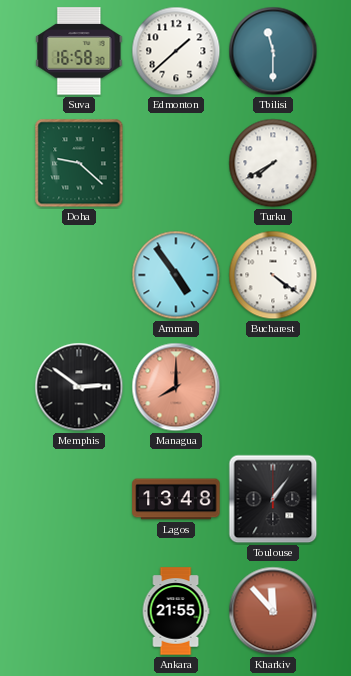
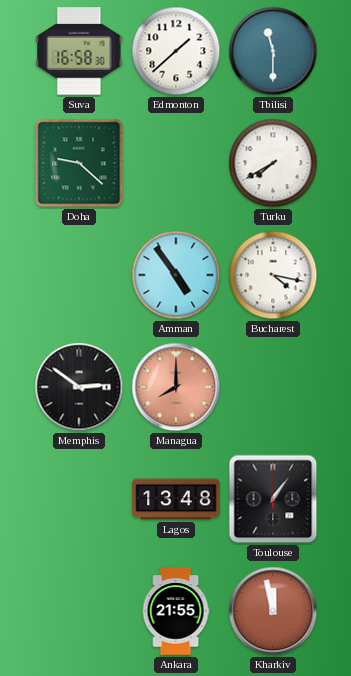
Bucharest: 4:21 -> 4:17 (273, 275)
Kharkiv: 11:53 -> 11:58 (273, 611)
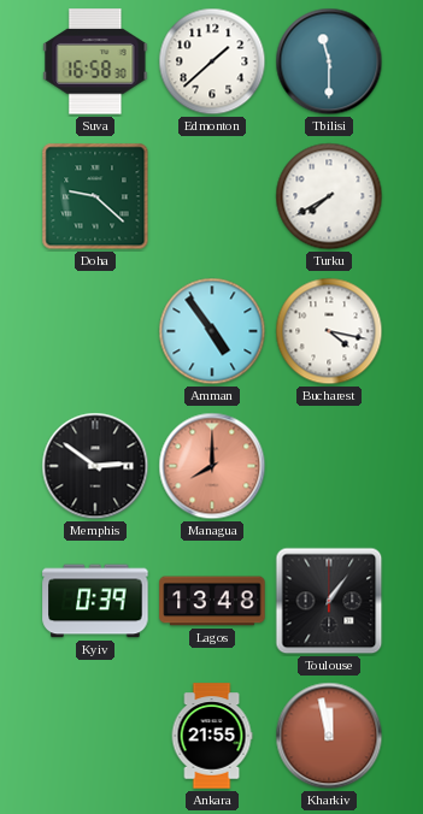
Kyiv: none -> 0:39 (95, 601)
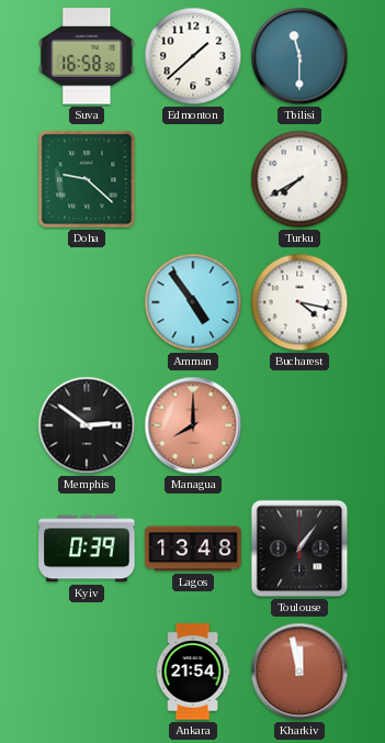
Ankara: 21:55 -> 21:54 (193, 672)
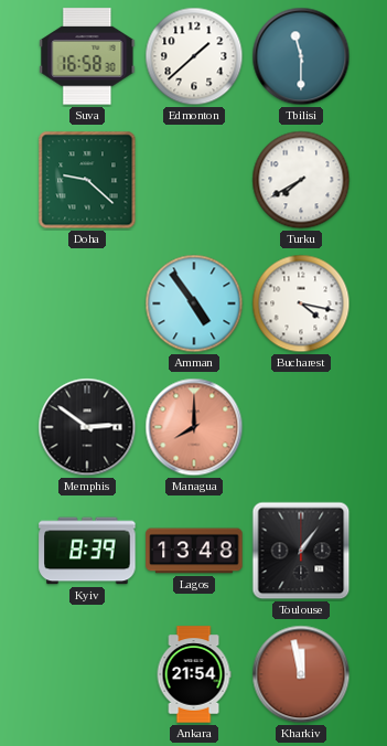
Kyiv: 0:39 -> 8:39 (87, 551)
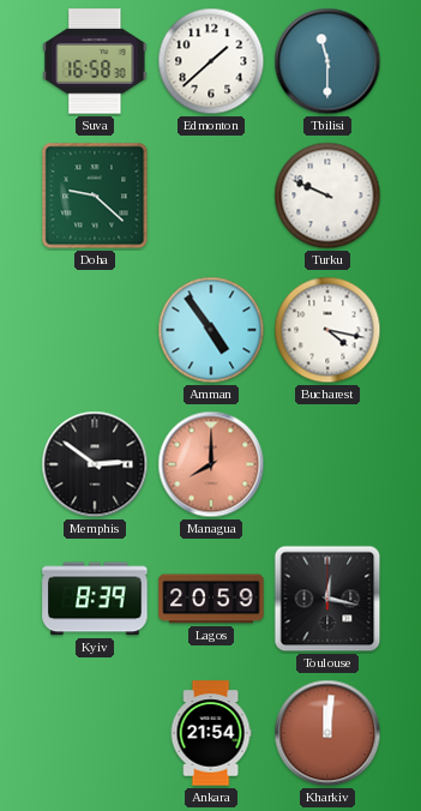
Turku: 7:40 -> 9:49 (327, 196)
Lagos: 13:48 -> 20:59 (211, 599)
Toulouse: 1:06 -> 12:17 (327, 599)
Kharkiv: 11:58 -> 12:01 (327, 733)
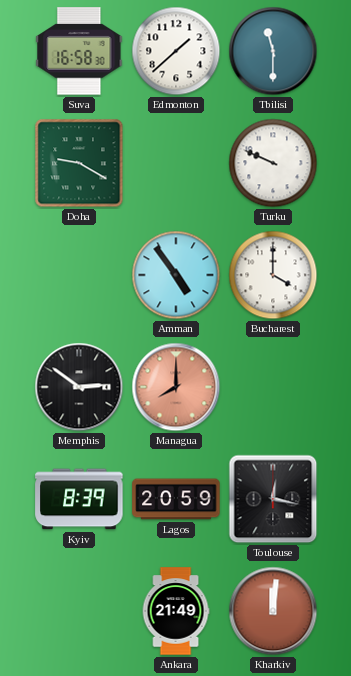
Doha: 9:22 -> 9:20 (79, 163)
Bucharest: 4:17 -> 4:00 (273, 275)
Ankara: 21:54 -> 21:49 (176, 611)
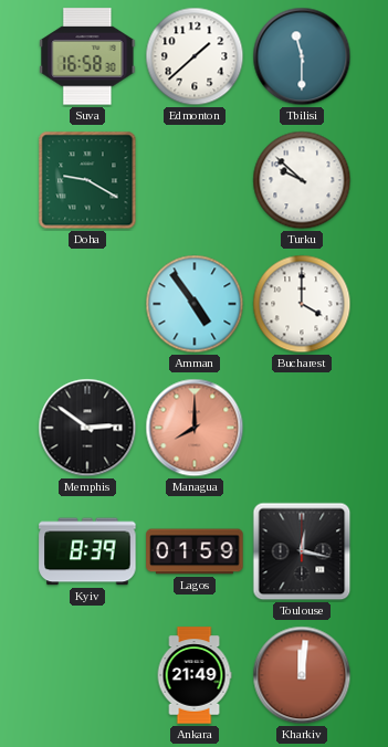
Turku: 9:49 -> 9:52 (302, 180)
Lagos: 20:59 -> 01:59 (195, 551)
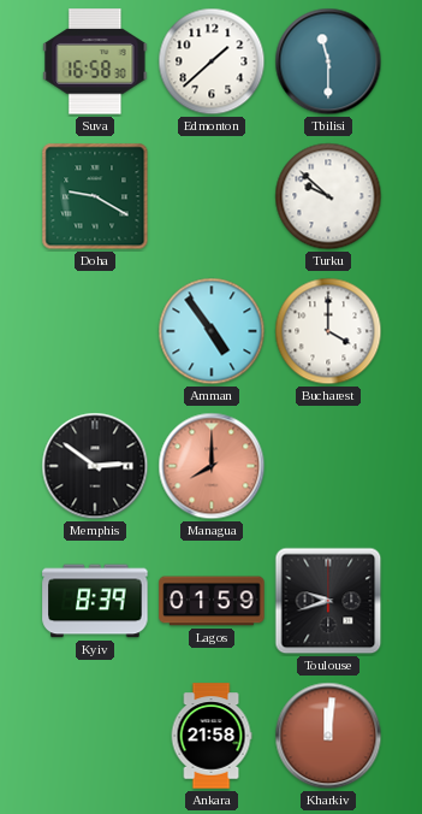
Toulouse: 12:17 -> 9:42 (328, 601)
Ankara: 21:49 -> 21:58 (212, 736)
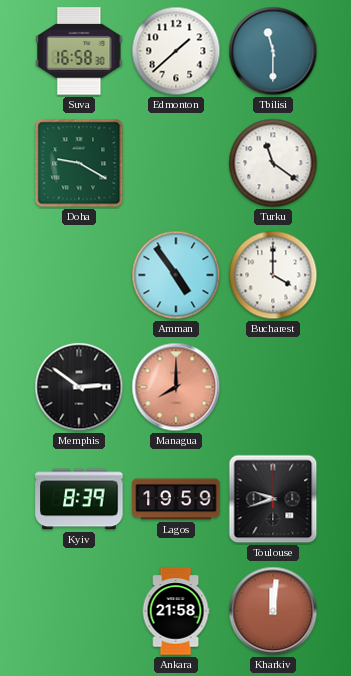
Turku: 9:52 -> 11:21 (273, 163)
Lagos: 01:59 -> 19:59 (176, 499)
